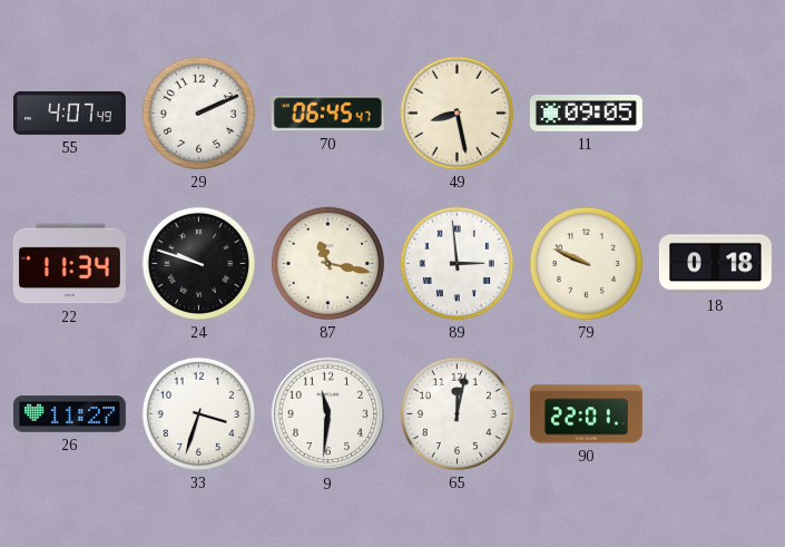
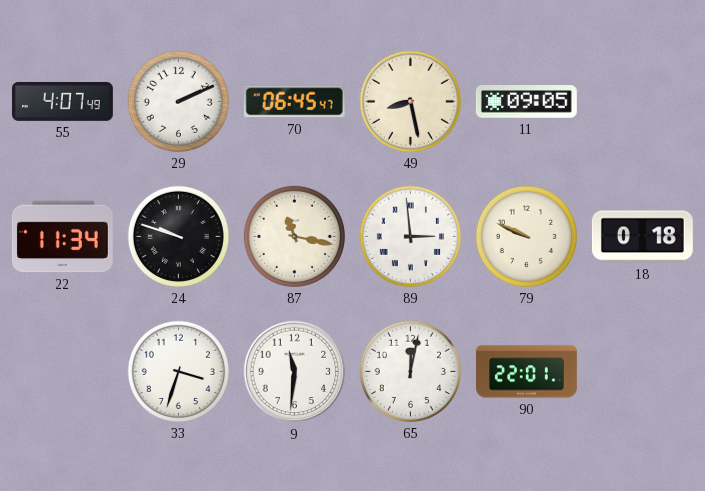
26: 11:27 -> none (69, 414)
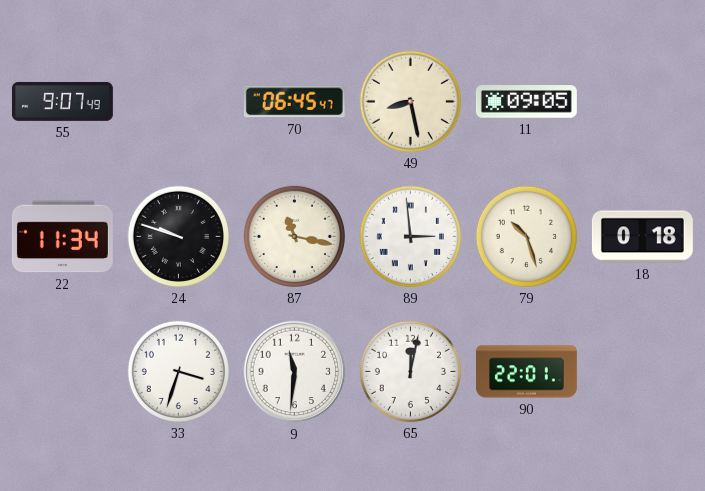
55: 4:07 -> 9:07 (62, 101)
29: 2:11 -> none (178, 101)
79: 9:49 -> 10:27 (526, 236)
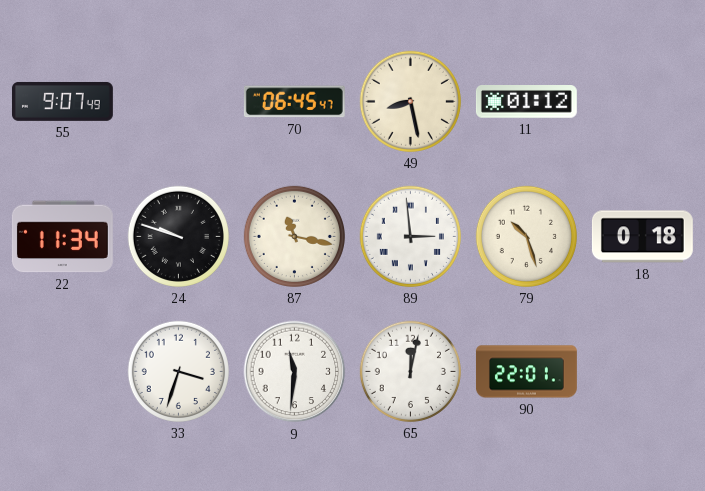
11: 09:05 -> 01:12 (526, 102)
